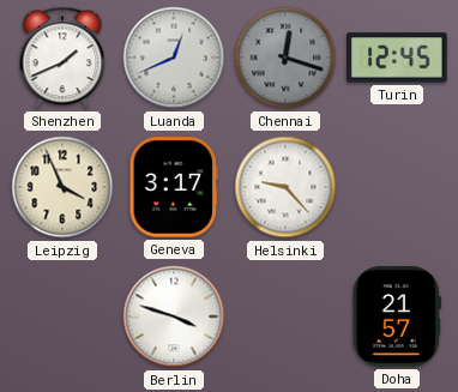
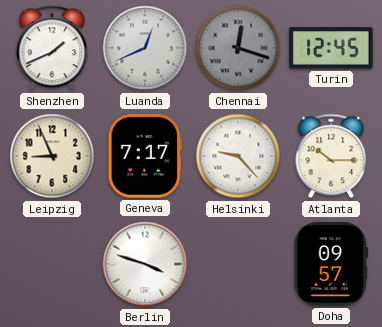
Leipzig: 3:56 -> 8:56 (52, 156)
Geneva: 3:17 -> 7:17 (144, 156)
Atlanta: none -> 10:15 (331, 156)
Doha: 21:57 -> 09:57 (331, 264)
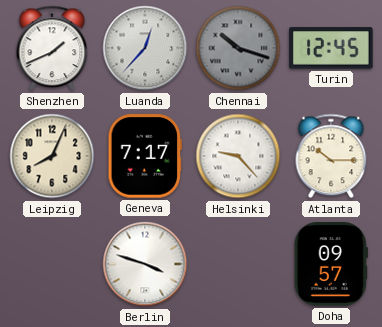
Luanda: 12:41 -> 12:37 (145, 48)
Chennai: 12:18 -> 10:18 (238, 48)
Leipzig: 8:56 -> 8:04 (52, 156)
